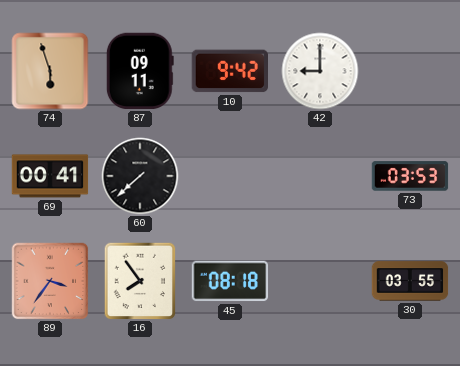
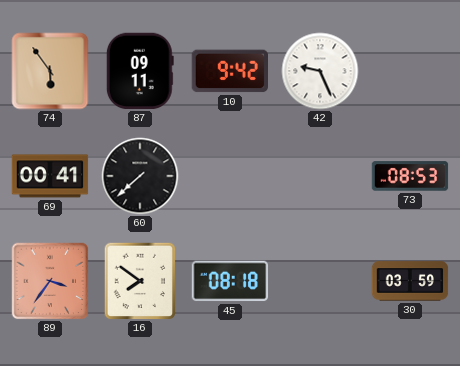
74: 5:57 -> 5:54 (50, 71)
42: 9:00 -> 9:26 (320, 71)
73: 03:53 -> 08:53 (410, 176)
16: 7:54 -> 7:51 (140, 281)
30: 03:55 -> 03:59 (410, 281)
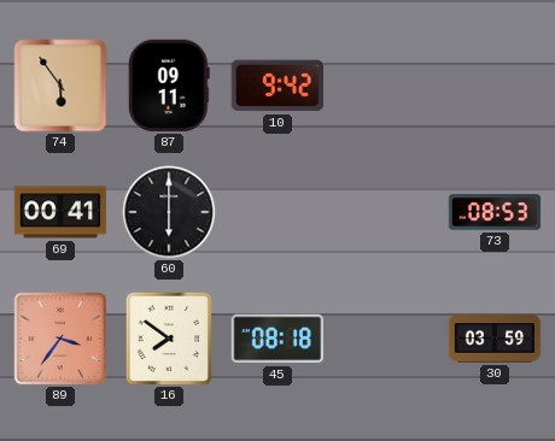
42: 9:26 -> none (320, 71)
60: 7:38 -> 6:00 (169, 212)
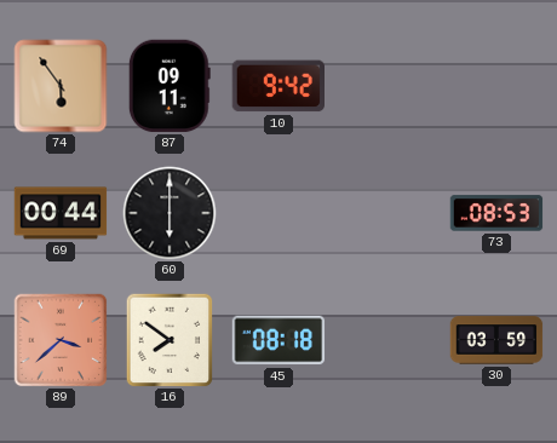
69: 00:41 -> 00:44 (61, 213)
89: 3:36 -> 3:38 (61, 340)
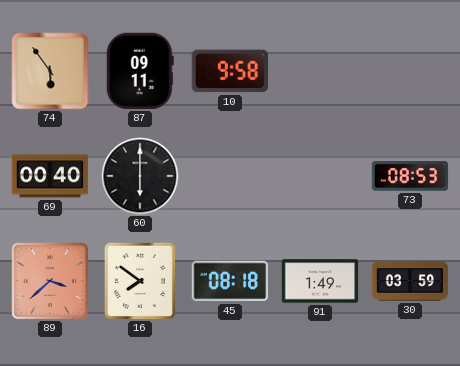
10: 9:42 -> 9:58 (229, 71)
69: 00:44 -> 00:40 (50, 176)
91: none -> 1:49 (320, 281)
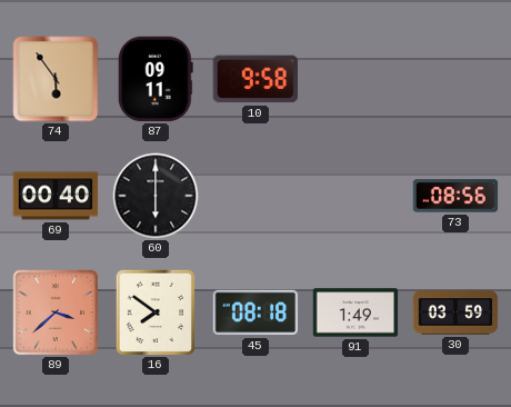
73: 08:53 -> 08:56 (455, 196)
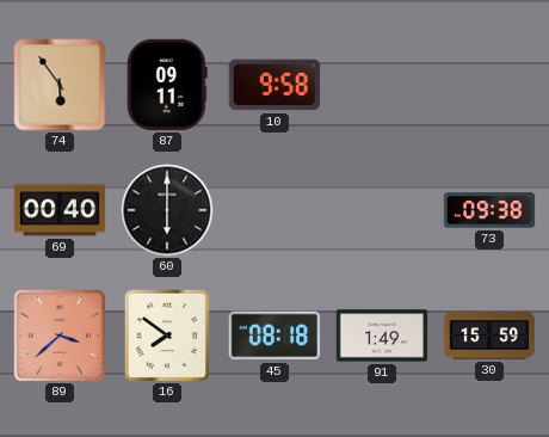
73: 08:56 -> 09:38 (489, 210)
30: 03:59 -> 15:59 (489, 336)
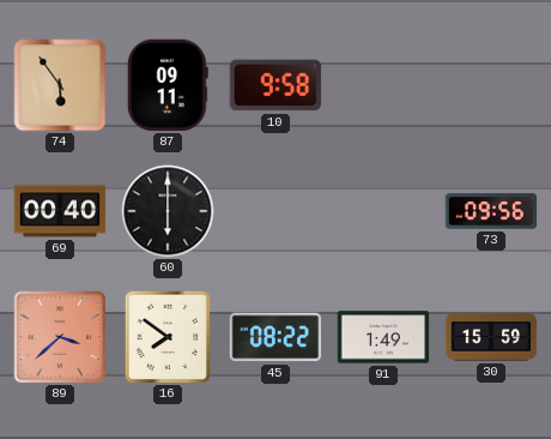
73: 09:38 -> 09:56 (491, 211)
45: 08:18 -> 08:22 (275, 337)
